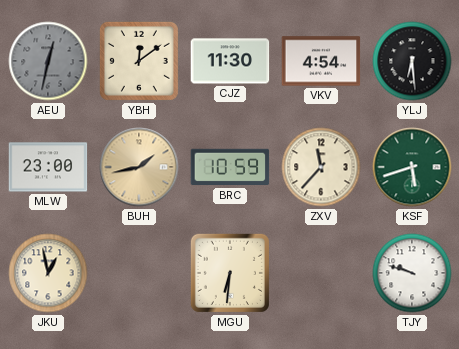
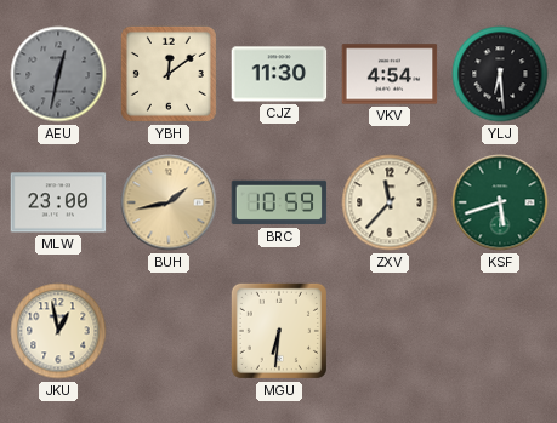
TJY: 9:48 -> none (412, 273)
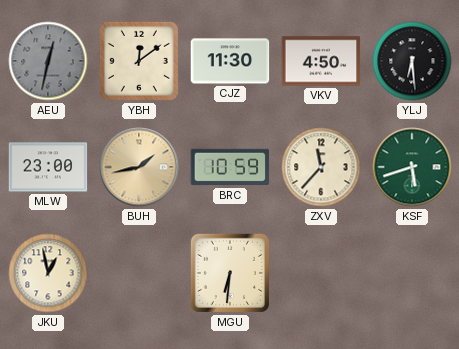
VKV: 4:54 -> 4:50 (321, 61)
